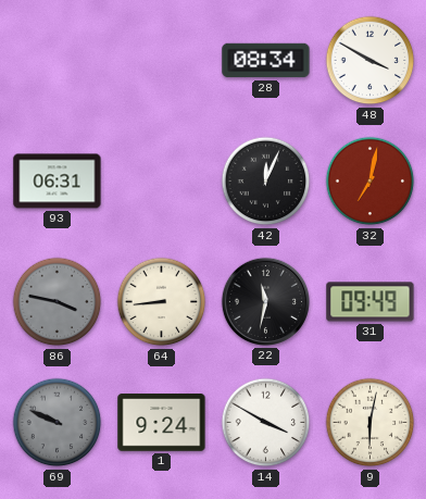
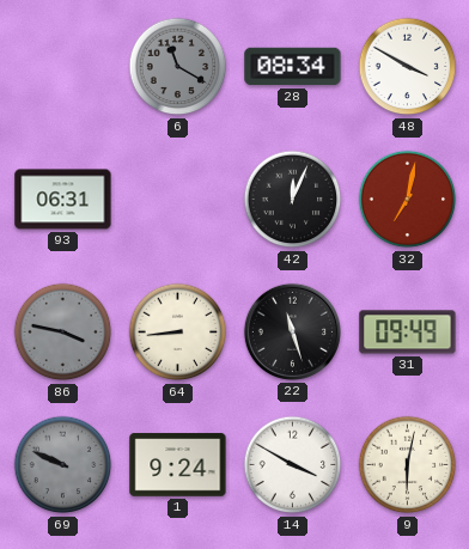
6: none -> 11:20 (178, 67)
22: 11:32 -> 11:27 (292, 331)
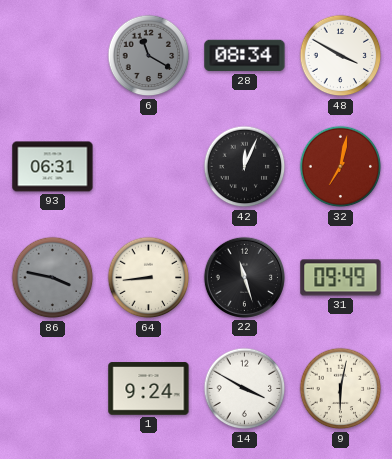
69: 9:49 -> none (63, 465)
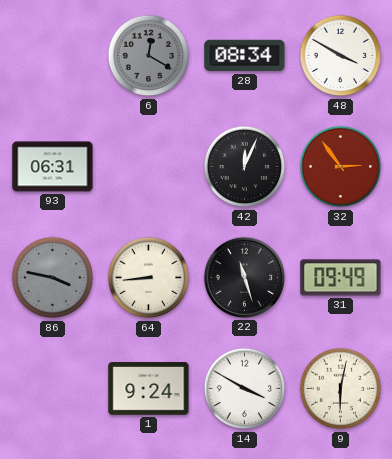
6: 11:20 -> 12:20 (149, 56)
32: 7:02 -> 2:54 (341, 167)
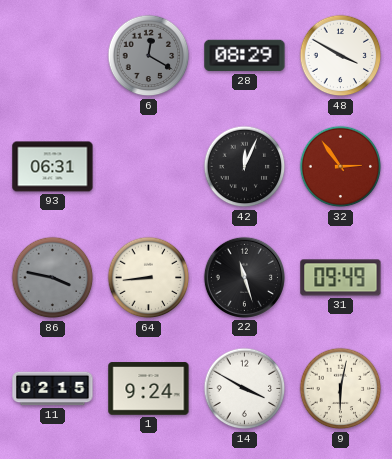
28: 08:34 -> 08:29 (245, 56)
11: none -> 02:15 (53, 389)
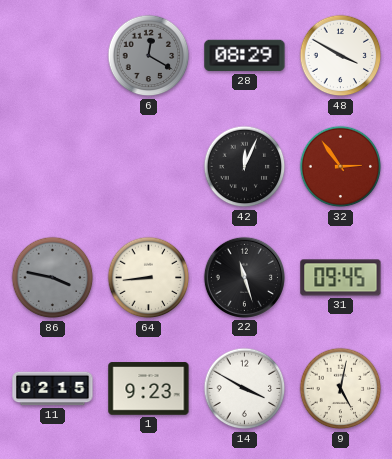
93: 06:31 -> none (53, 167)
31: 09:49 -> 09:45 (341, 278)
1: 9:24 -> 9:23 (149, 389)
9: 6:02 -> 5:02 (341, 389)
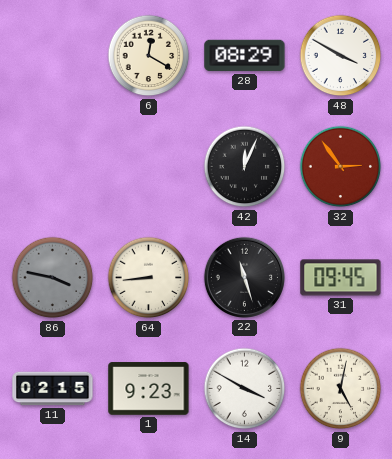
6 dial: grey -> cream (149, 56)
